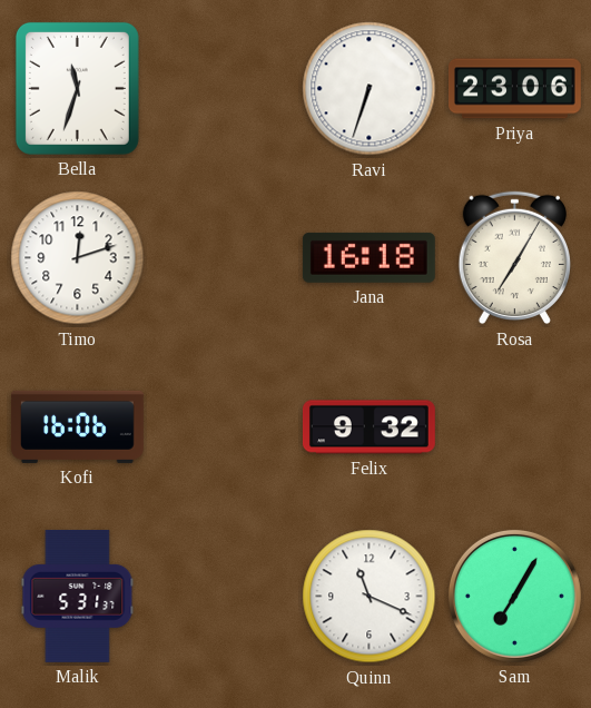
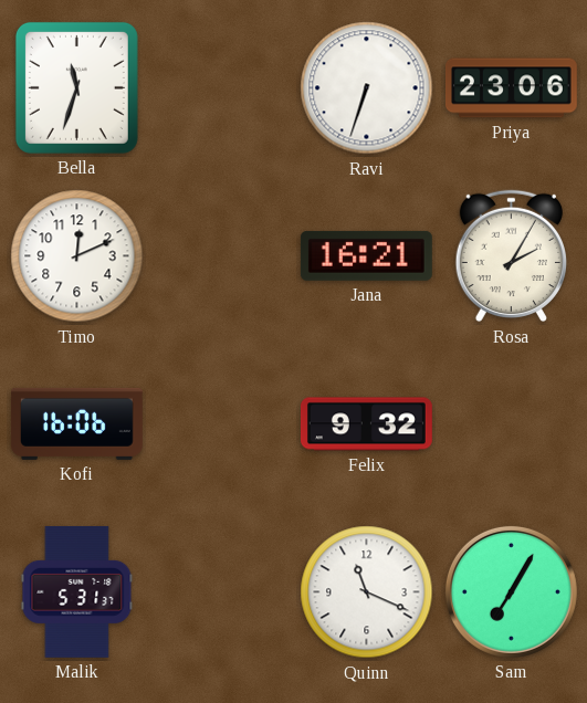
Timo: 12:12 -> 12:11 (77, 256)
Jana: 16:18 -> 16:21 (366, 255)
Rosa: 7:05 -> 2:05 (511, 256)
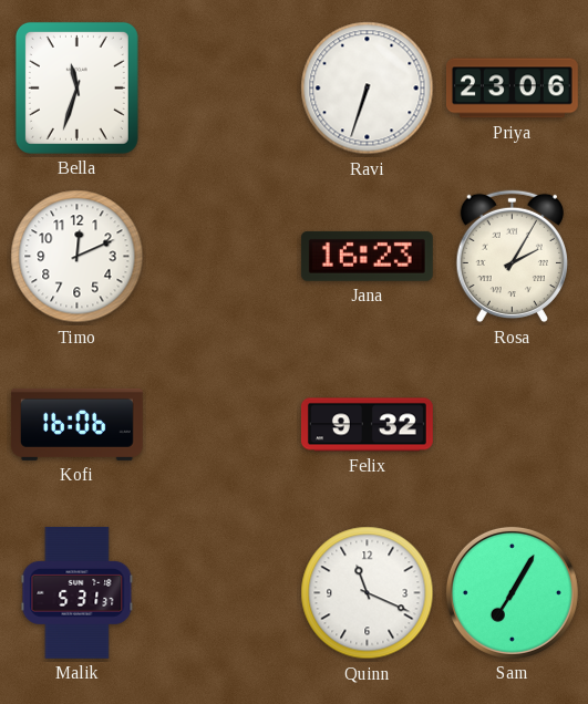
Jana: 16:21 -> 16:23 (367, 256)
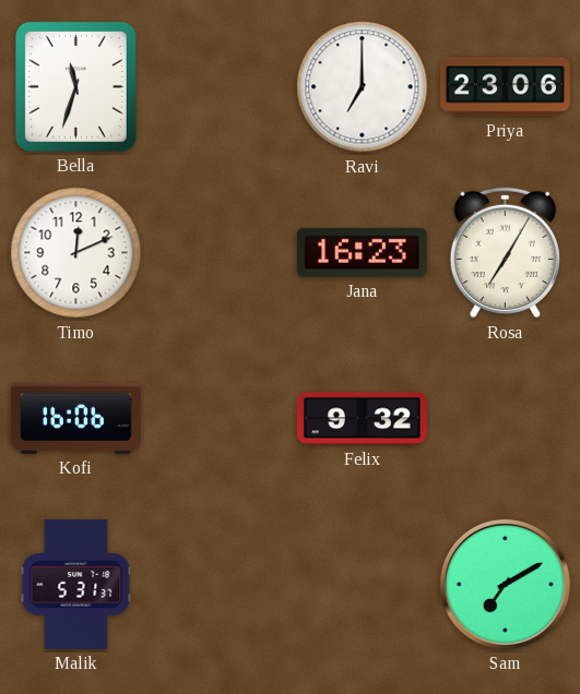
Ravi: 6:33 -> 7:00 (363, 87)
Rosa: 2:05 -> 7:05 (505, 253)
Quinn: 11:19 -> none (368, 593)
Sam: 7:05 -> 7:10 (505, 584)
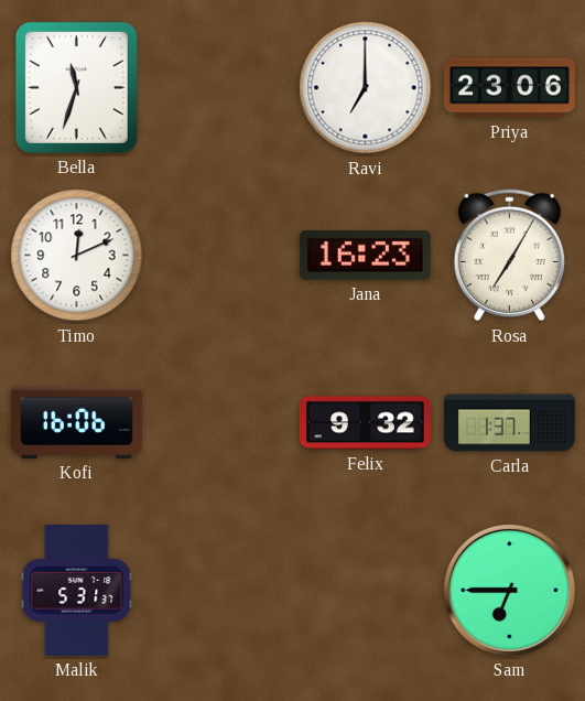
Carla: none -> 1:37 (509, 423)
Sam: 7:10 -> 6:45 (509, 590)
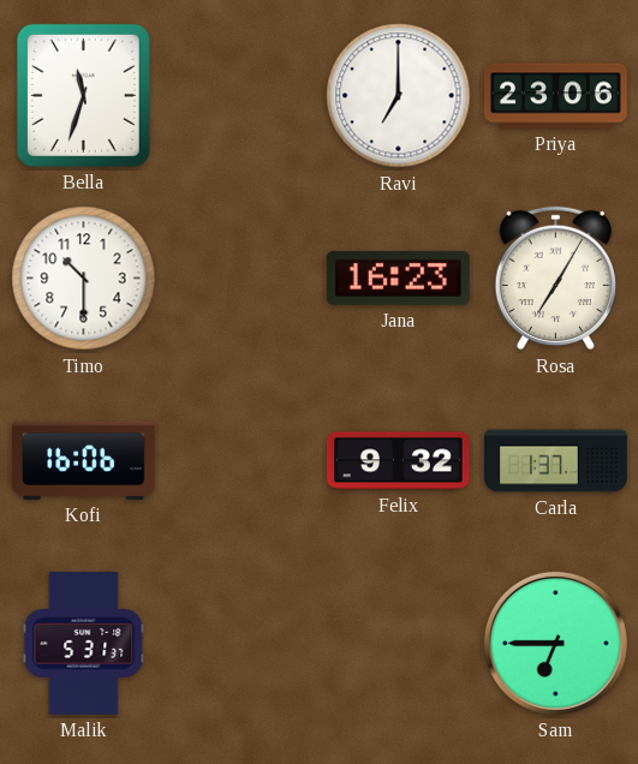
Timo: 12:11 -> 10:30 (84, 279)
